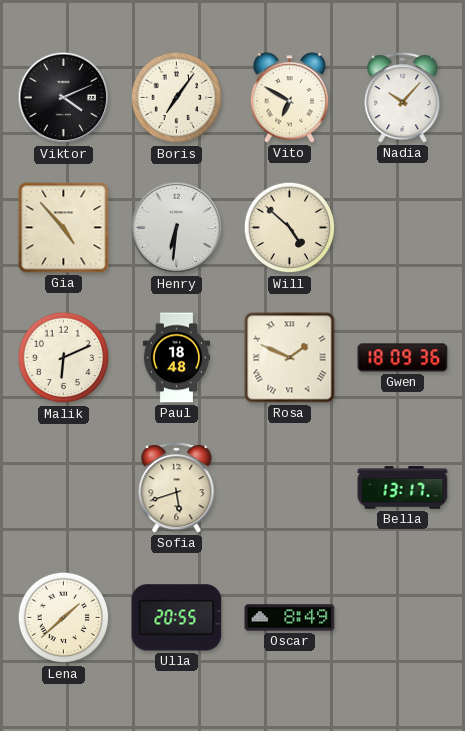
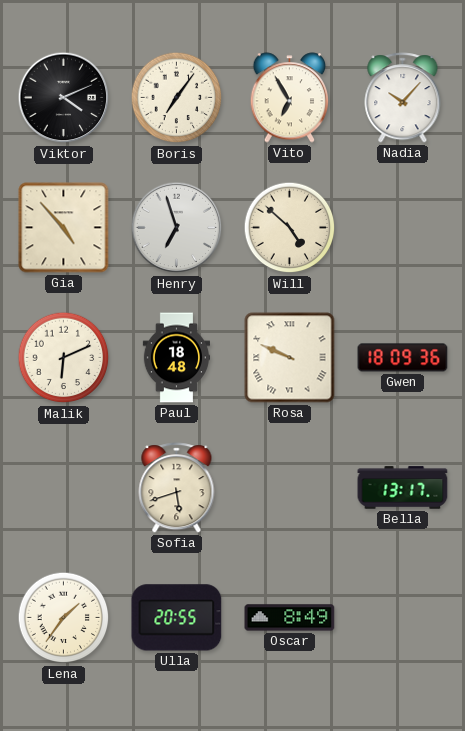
Vito: 6:50 -> 6:55 (290, 98)
Henry: 6:31 -> 6:57 (177, 228)
Rosa: 1:49 -> 9:49 (290, 358)
Lena: 1:38 -> 1:36 (64, 618)
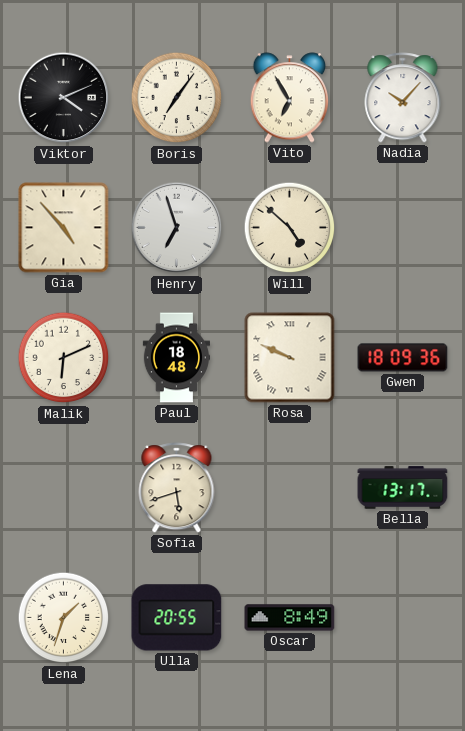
Lena: 1:36 -> 1:33 (64, 618)
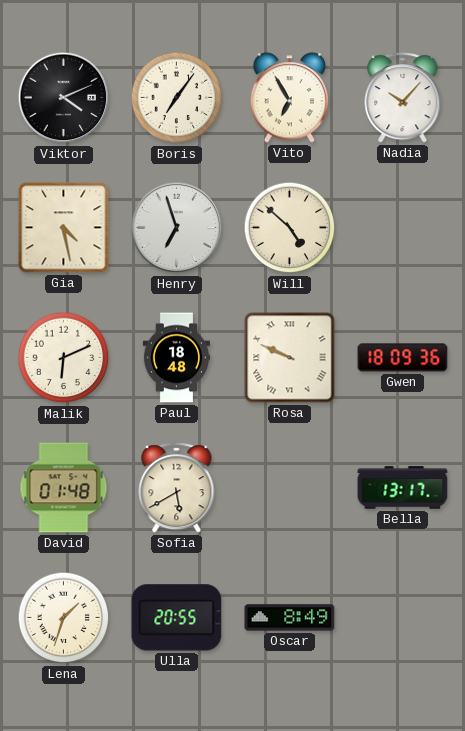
Gia: 4:53 -> 4:28 (64, 228)
David: none -> 01:48 (64, 488)
Sofia: 5:42 -> 5:40 (177, 488)
